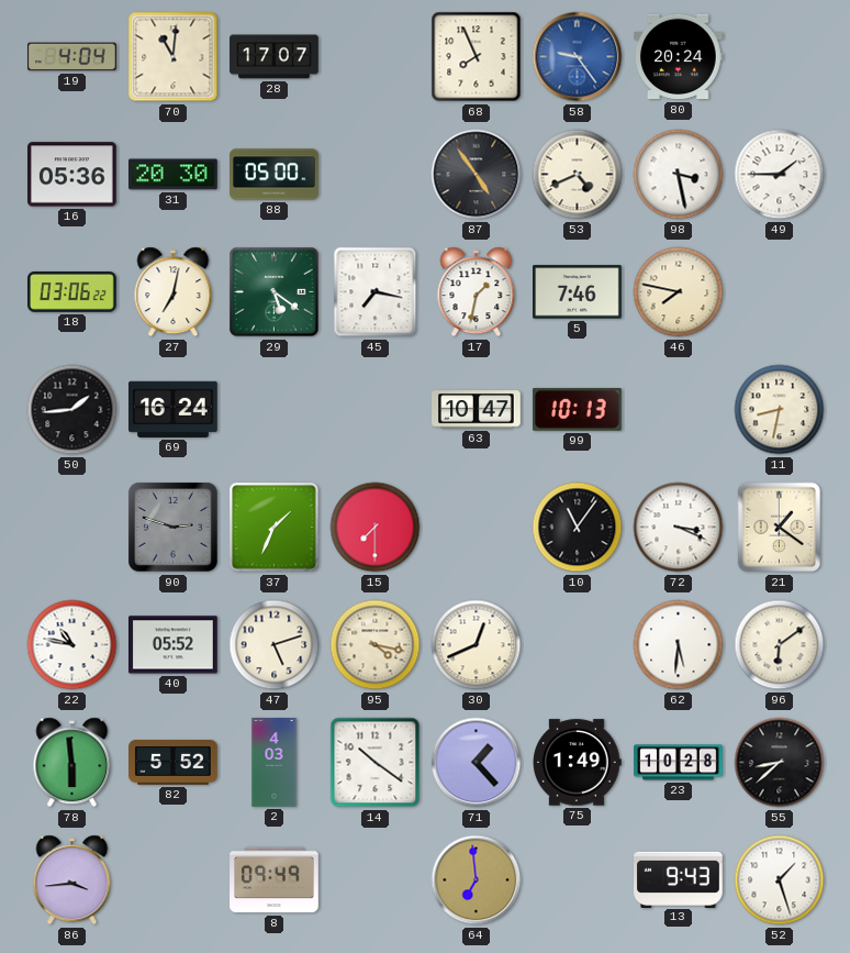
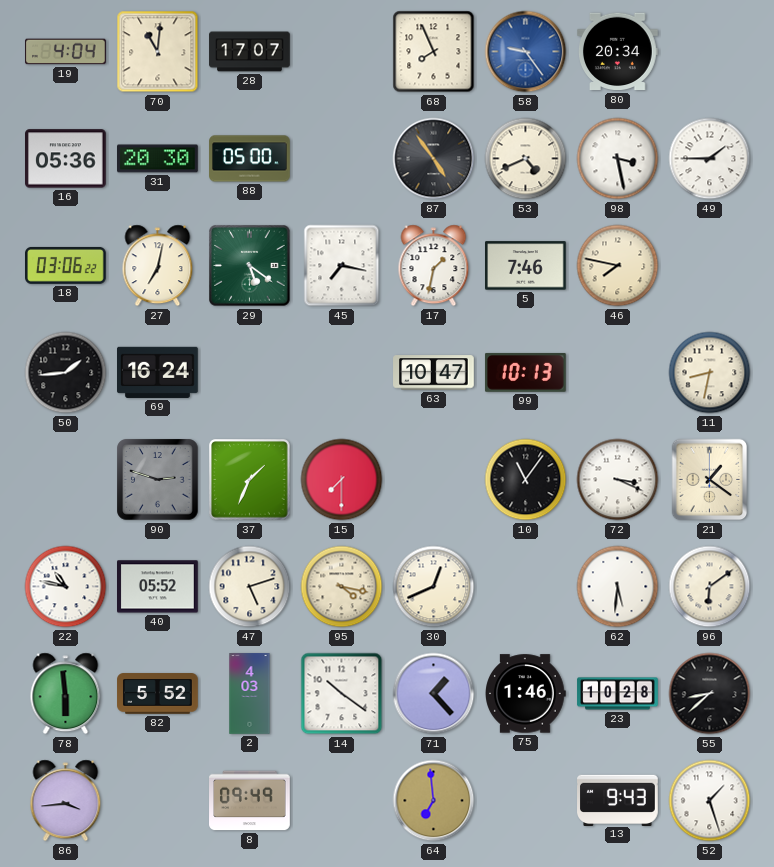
80: 20:24 -> 20:34 (618, 52)
75: 1:49 -> 1:46 (526, 694)
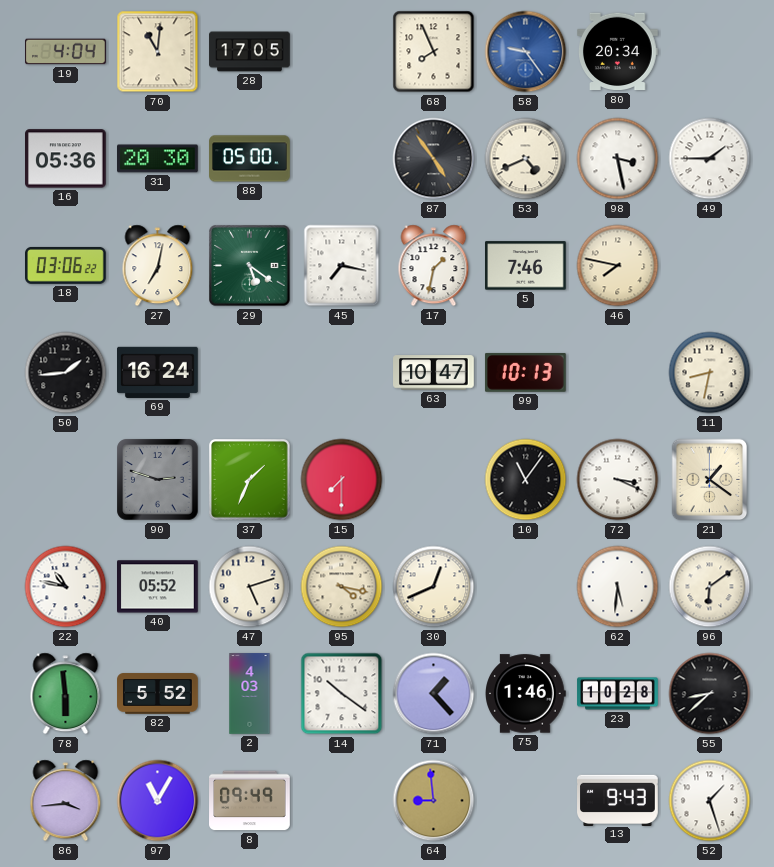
28: 17:07 -> 17:05 (250, 52)
97: none -> 11:05 (158, 801)
64: 6:59 -> 8:59 (434, 801)
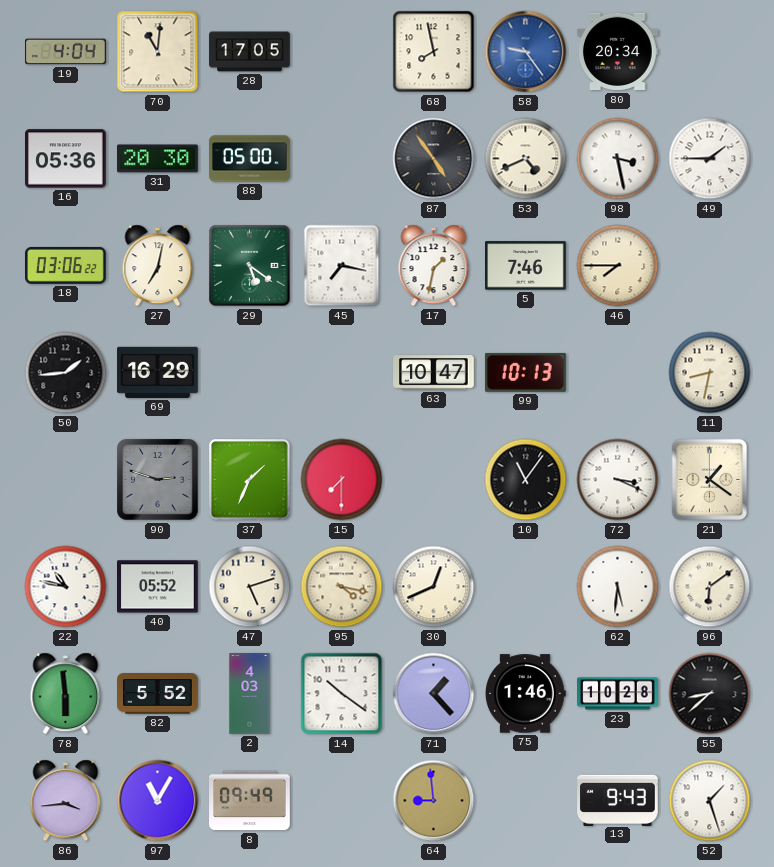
68: 7:56 -> 7:58 (434, 52)
46: 7:47 -> 7:45 (618, 266)
69: 16:24 -> 16:29 (158, 372)
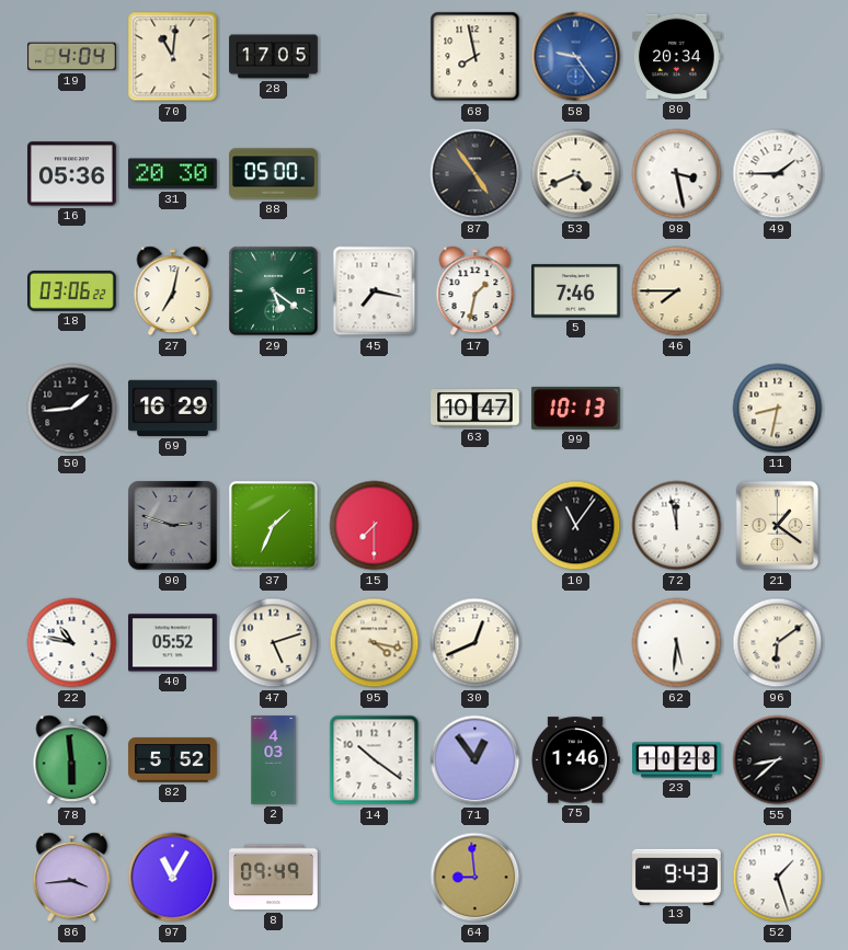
72: 3:19 -> 11:58 (677, 526)
71: 1:23 -> 12:54 (475, 760)
